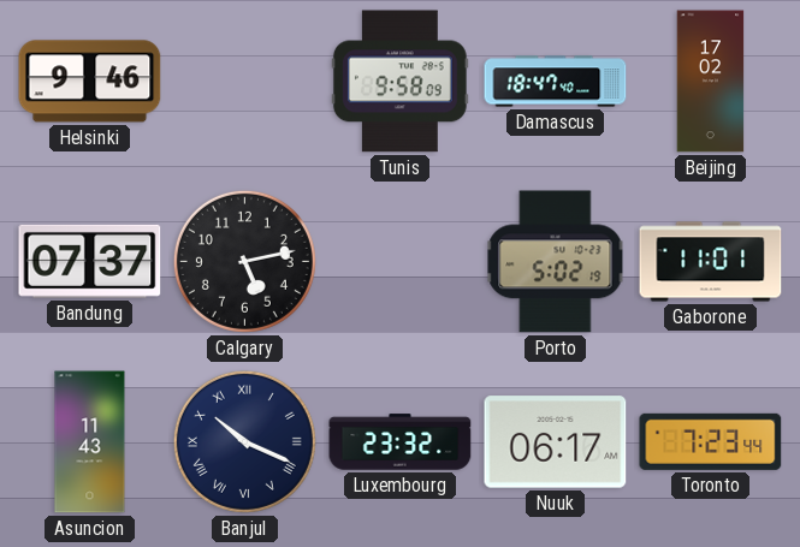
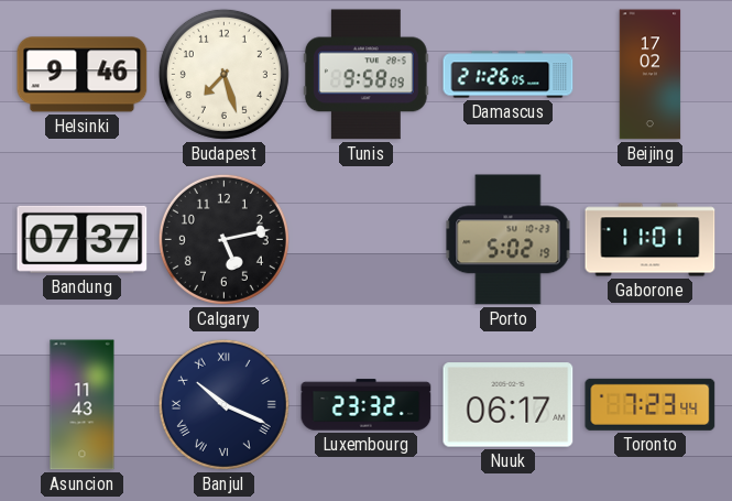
Budapest: none -> 7:27 (223, 74)
Damascus: 18:47 -> 21:26 (509, 75)
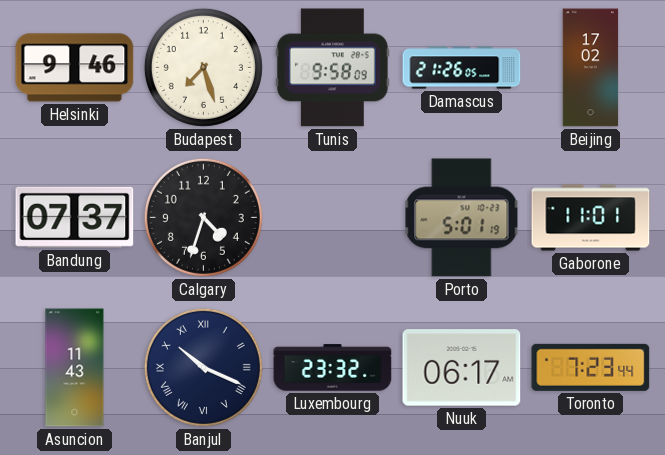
Calgary: 5:13 -> 4:33 (203, 217)
Porto: 5:02 -> 5:01 (462, 218)
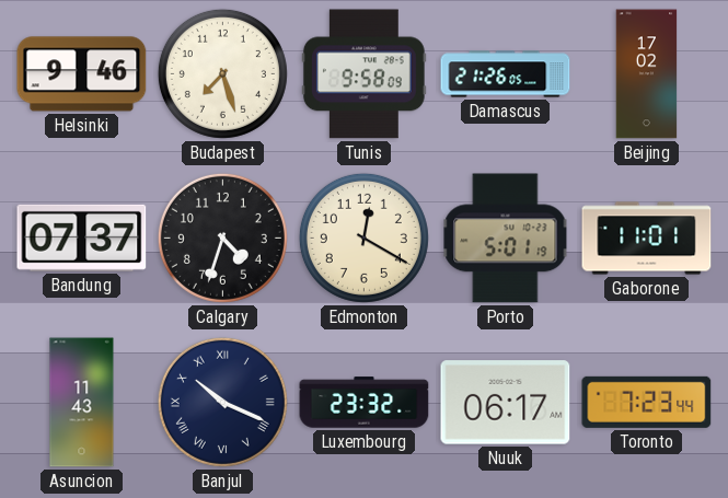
Edmonton: none -> 12:20 (363, 238)
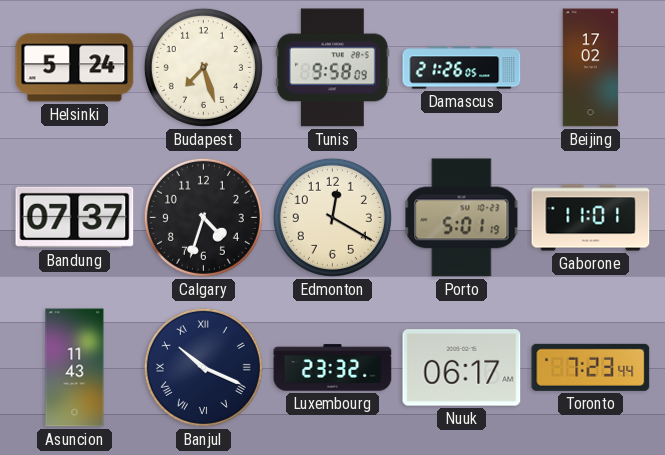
Helsinki: 9:46 -> 5:24 (75, 68)
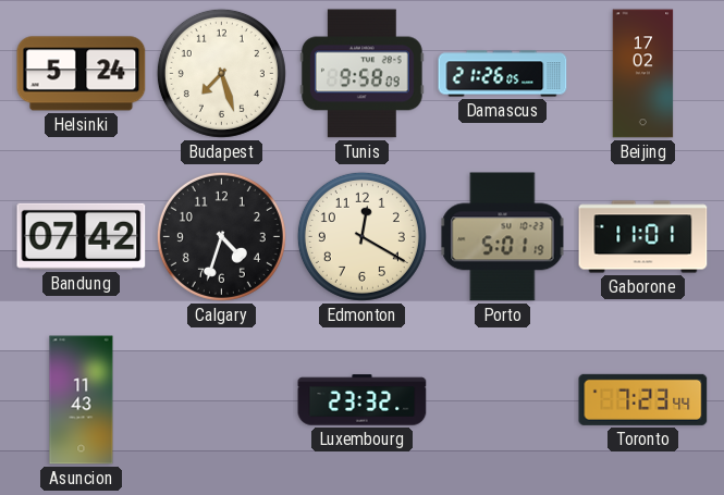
Bandung: 07:37 -> 07:42 (82, 236)
Banjul: 10:19 -> none (203, 367)
Nuuk: 06:17 -> none (462, 368)
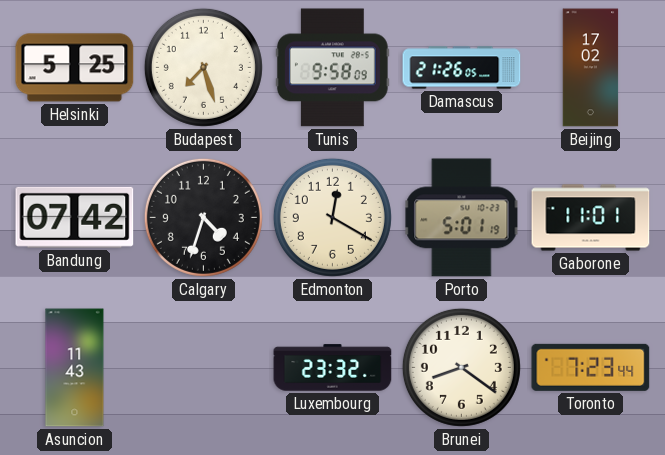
Helsinki: 5:24 -> 5:25 (75, 68)
Brunei: none -> 8:21 (461, 367)
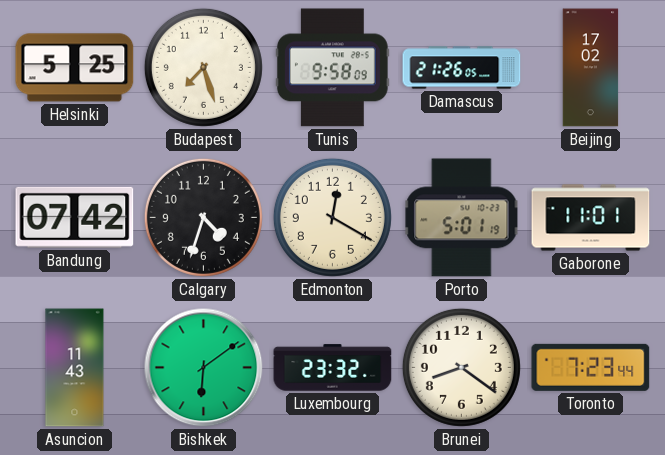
Bishkek: none -> 6:09 (204, 368)
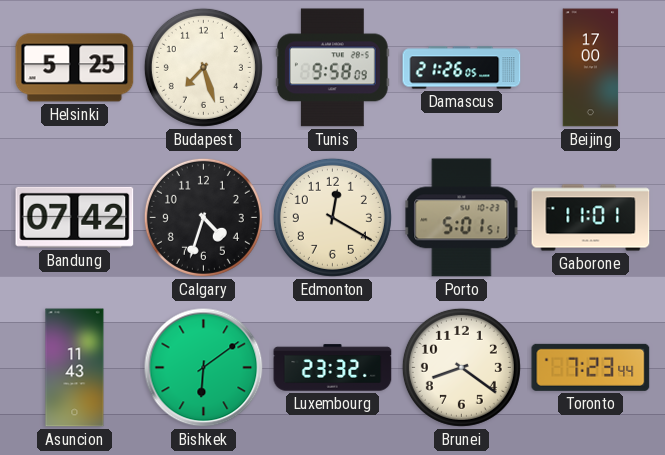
Beijing: 17:02 -> 17:00 (591, 68)
Porto: 5:01:19 -> 5:01:51 (462, 218)
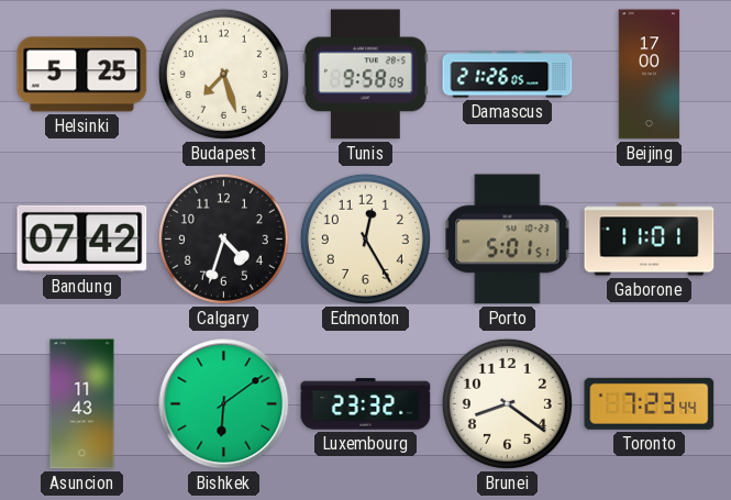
Edmonton: 12:20 -> 12:25 (365, 238)
